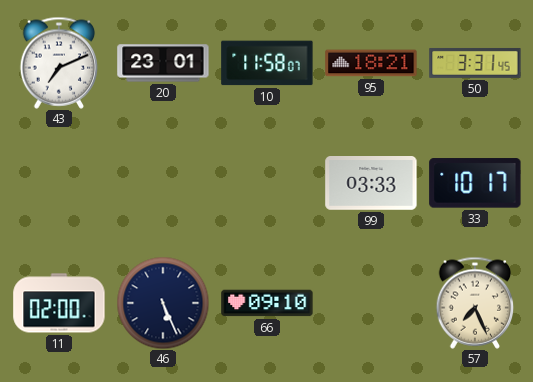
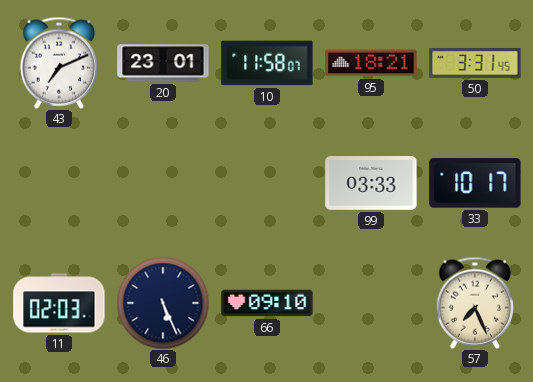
11: 02:00 -> 02:03 (59, 303)
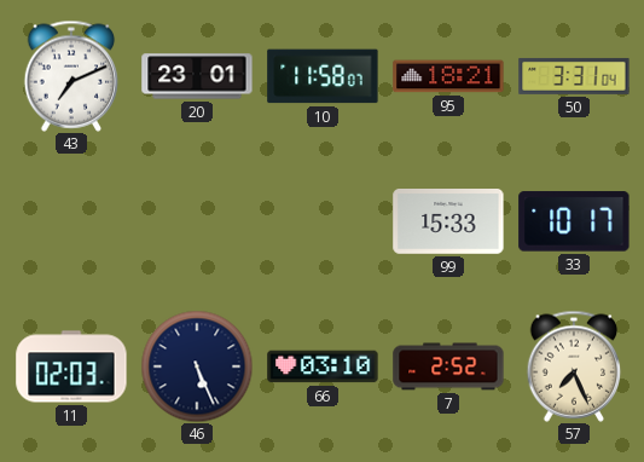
50: 3:31:45 -> 3:31:04 (574, 76)
99: 03:33 -> 15:33 (448, 223)
66: 09:10 -> 03:10 (323, 366)
7: none -> 2:52 (448, 366)
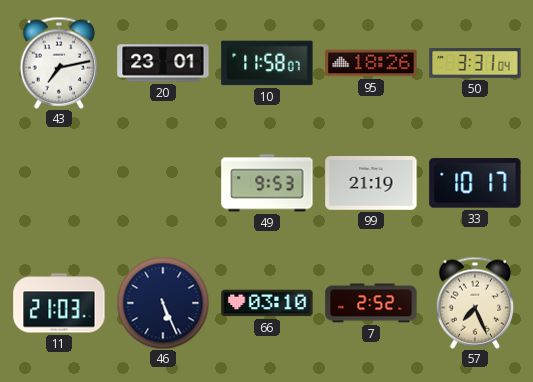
43: 7:11 -> 7:13 (59, 63)
95: 18:21 -> 18:26 (371, 63)
49: none -> 9:53 (267, 183)
99: 15:33 -> 21:19 (371, 184)
11: 02:03 -> 21:03 (59, 303)
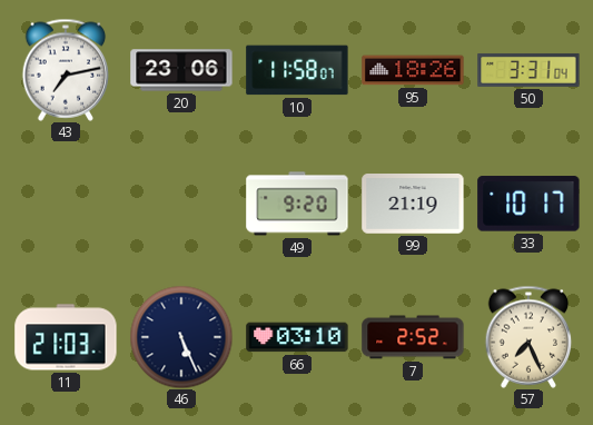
20: 23:01 -> 23:06 (181, 70)
49: 9:53 -> 9:20 (297, 204)
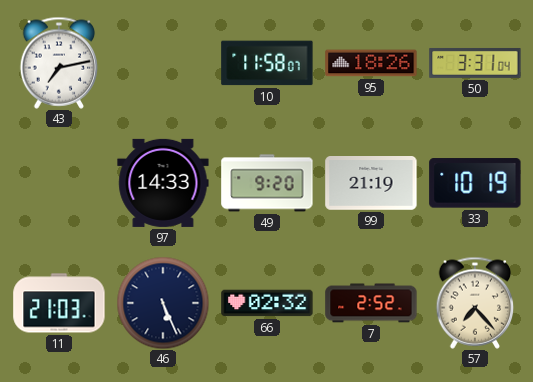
20: 23:06 -> none (181, 70)
97: none -> 14:33 (163, 183)
33: 10:17 -> 10:19 (475, 183)
66: 03:10 -> 02:32 (267, 303)
57: 7:26 -> 7:23 (475, 303)
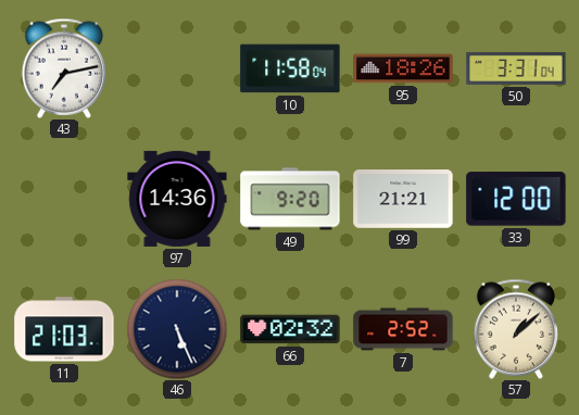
10: 11:58:07 -> 11:58:04 (290, 68)
97: 14:33 -> 14:36 (177, 199)
99: 21:19 -> 21:21 (403, 200)
33: 10:19 -> 12:00 (516, 199)
57: 7:23 -> 1:08 (516, 329)
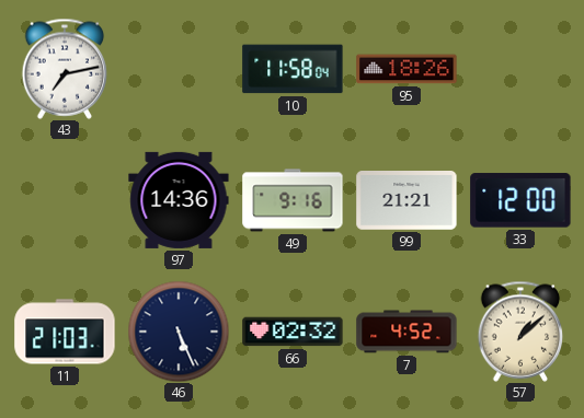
50: 3:31 -> none (516, 68)
49: 9:20 -> 9:16 (293, 200)
7: 2:52 -> 4:52 (406, 332)
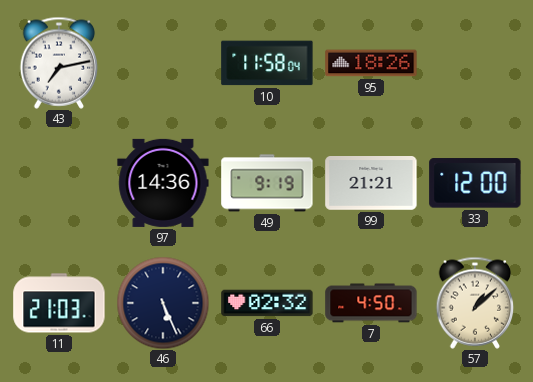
49: 9:16 -> 9:19 (267, 183)
7: 4:52 -> 4:50 (371, 303)
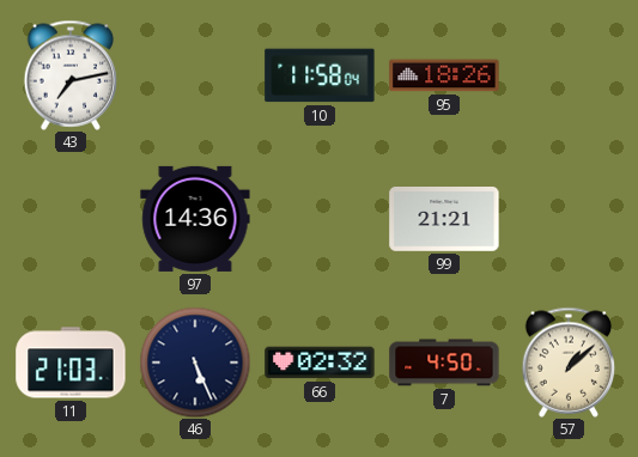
49: 9:19 -> none (267, 183)
33: 12:00 -> none (475, 183)
